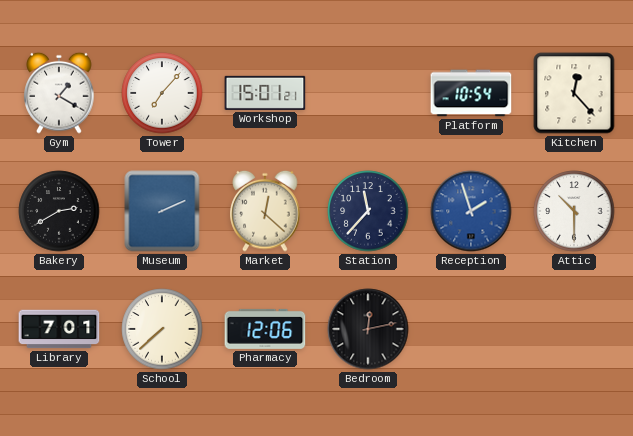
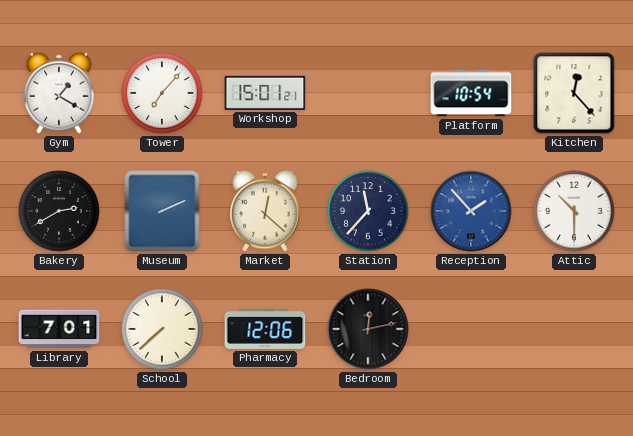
Reception: 1:57 -> 1:53 (471, 211)
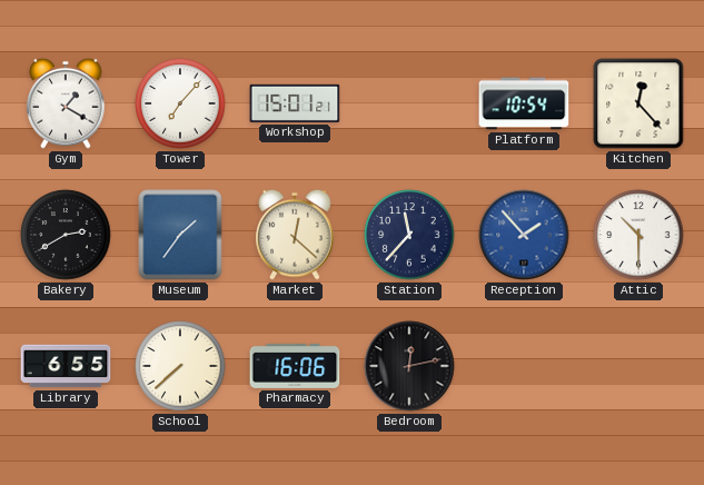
Museum: 2:11 -> 1:36 (180, 235)
Library: 7:01 -> 6:55 (66, 366)
Pharmacy: 12:06 -> 16:06 (295, 366)
